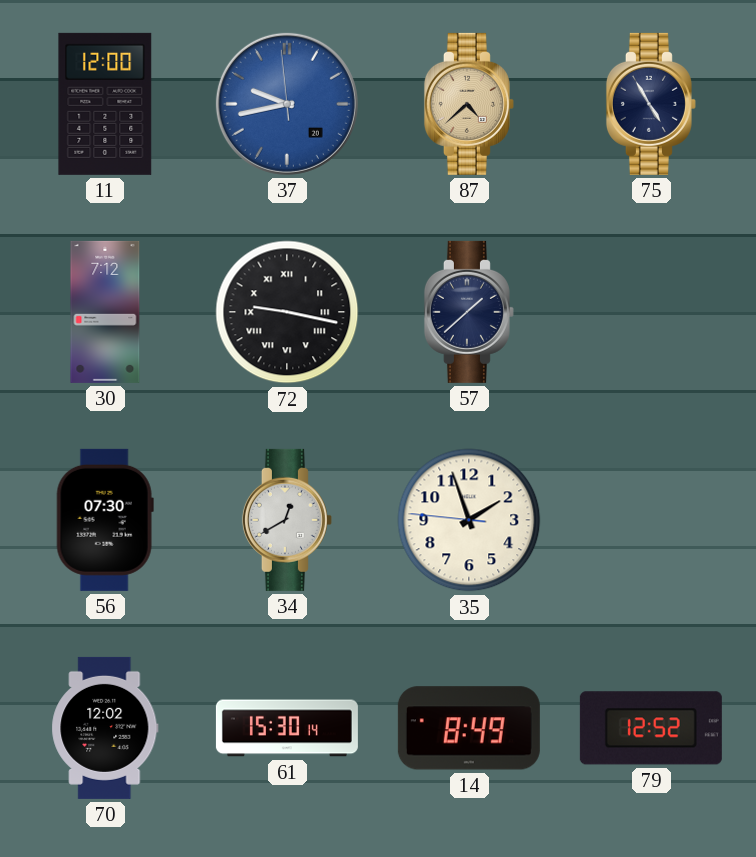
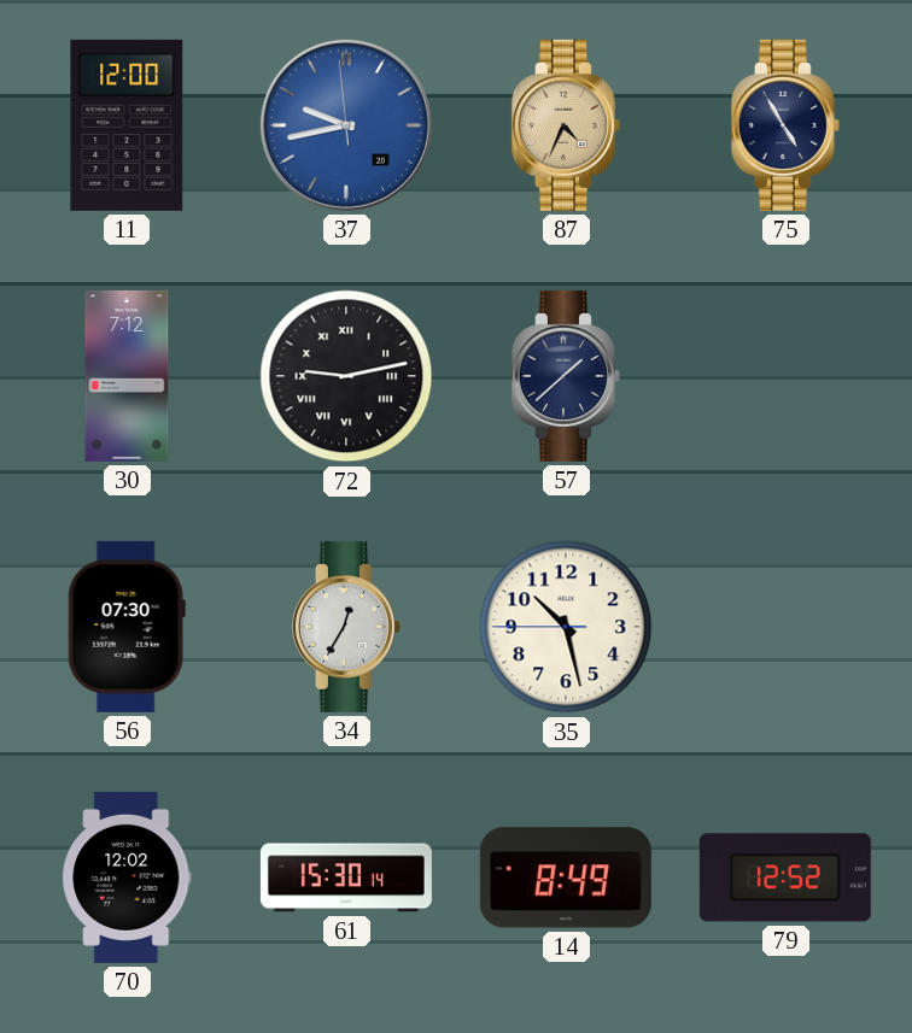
87: 4:38 -> 4:34 (566, 125)
72: 9:17 -> 9:13 (346, 376)
34: 12:40 -> 12:35 (346, 627)
35: 1:56 -> 10:27 (566, 627)
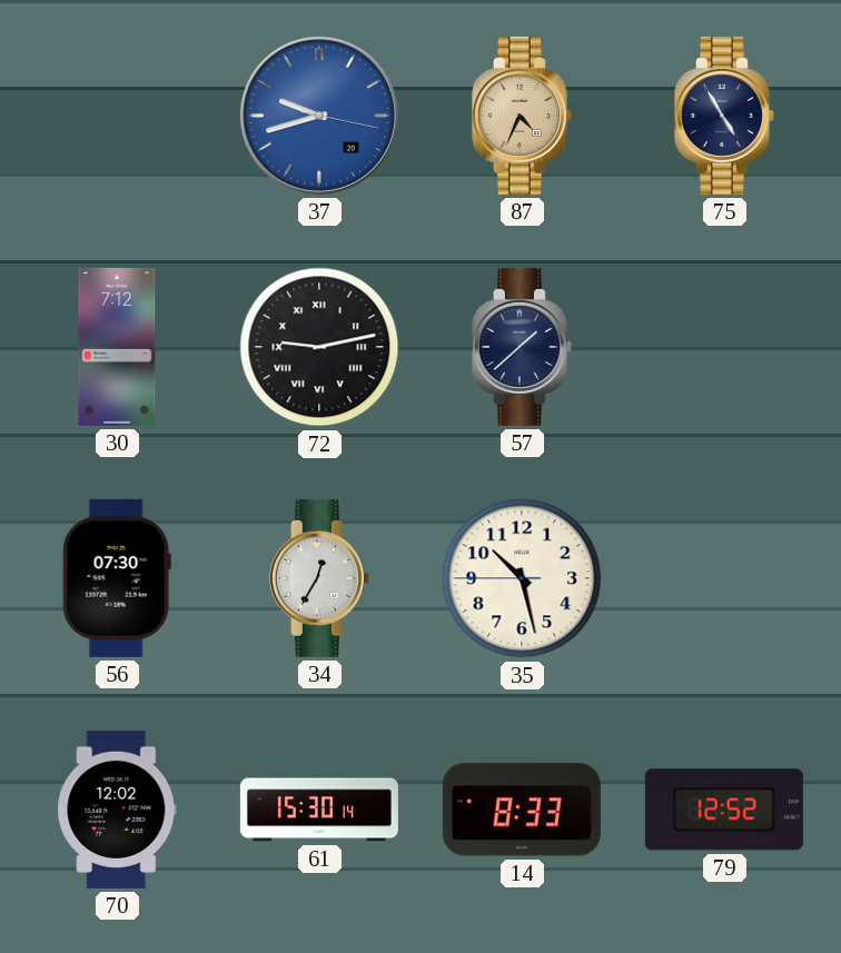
11: 12:00 -> none (127, 125)
37: 9:42:59 -> 9:42:17 (319, 116)
14: 8:49 -> 8:33 (522, 810)
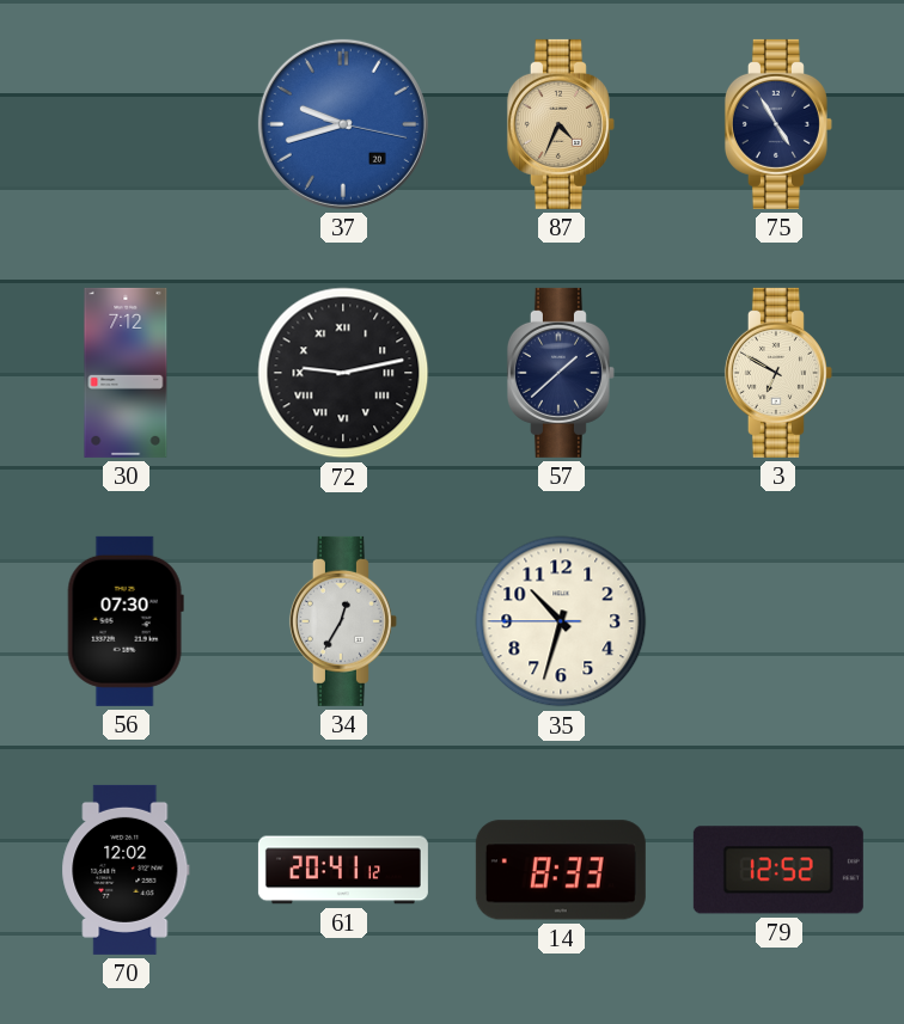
3: none -> 6:50 (778, 373)
35: 10:27 -> 10:32 (561, 621)
61: 15:30 -> 20:41 (343, 870)
